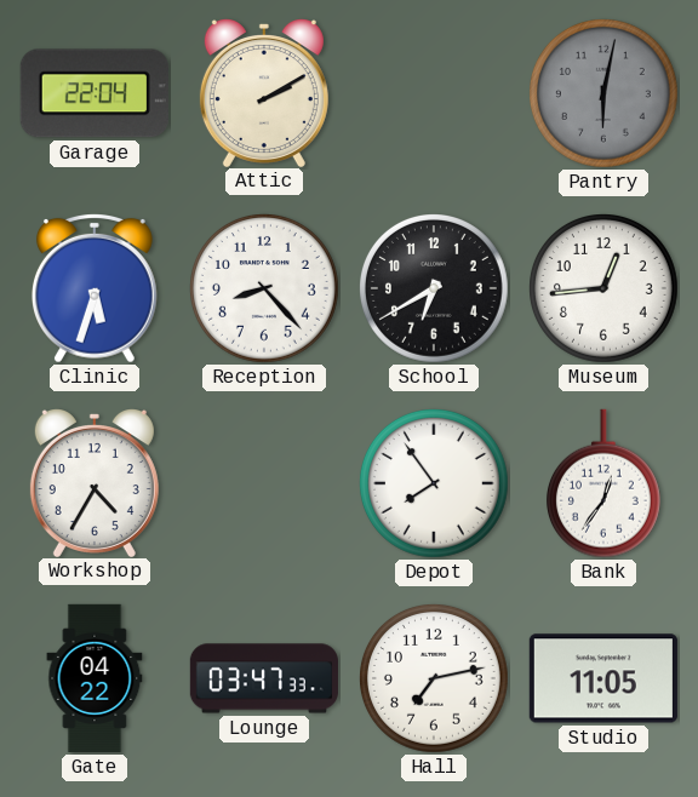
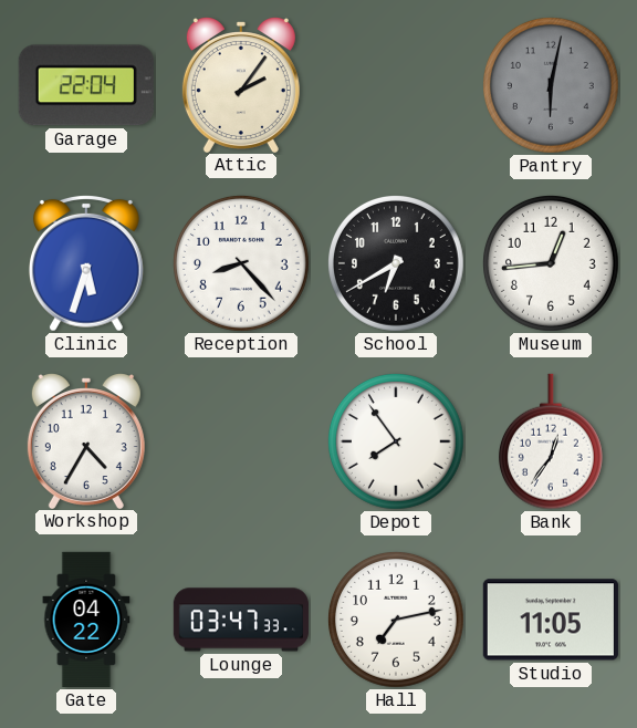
Attic: 2:10 -> 2:06 (241, 85)
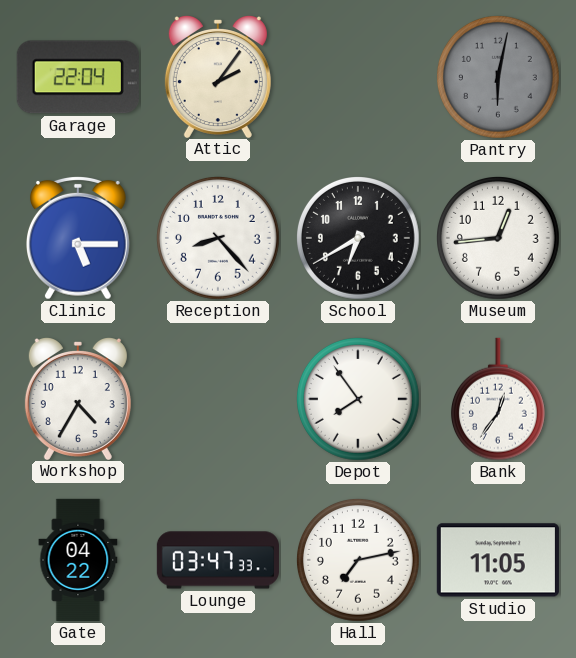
Clinic: 5:33 -> 5:15 (79, 238)
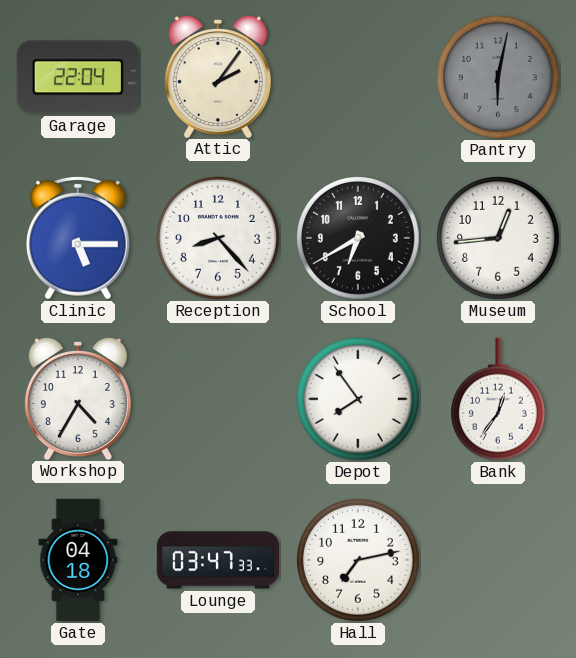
Gate: 04:22 -> 04:18 (78, 560)
Studio: 11:05 -> none (498, 560)
